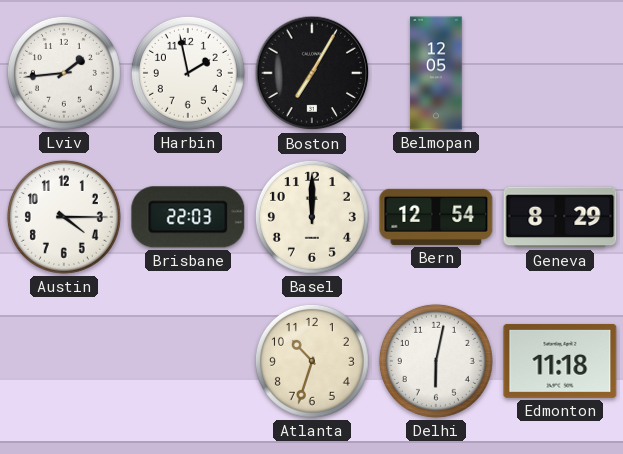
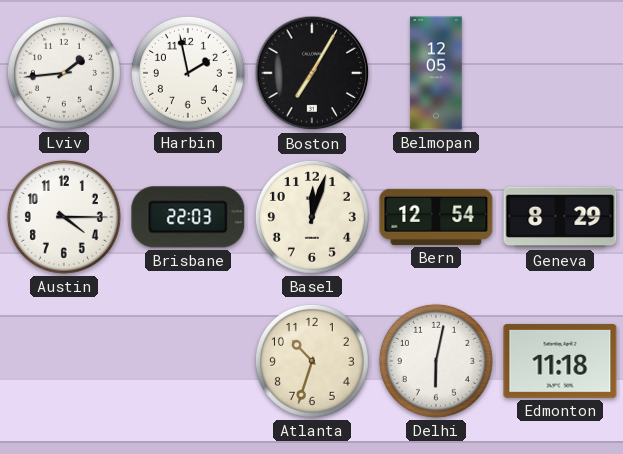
Basel: 12:00 -> 12:03 (312, 217)
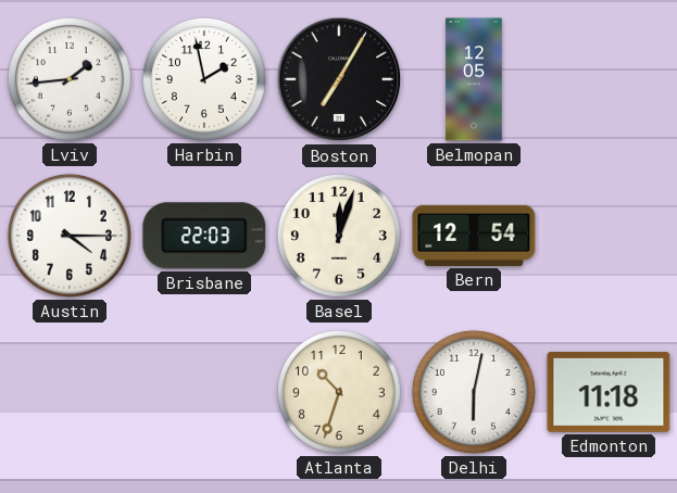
Geneva: 8:29 -> none (560, 217)
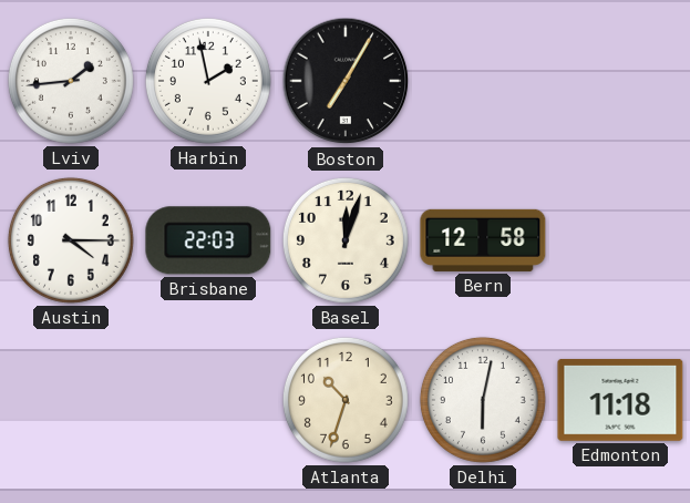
Belmopan: 12:05 -> none (474, 79)
Bern: 12:54 -> 12:58 (483, 240)
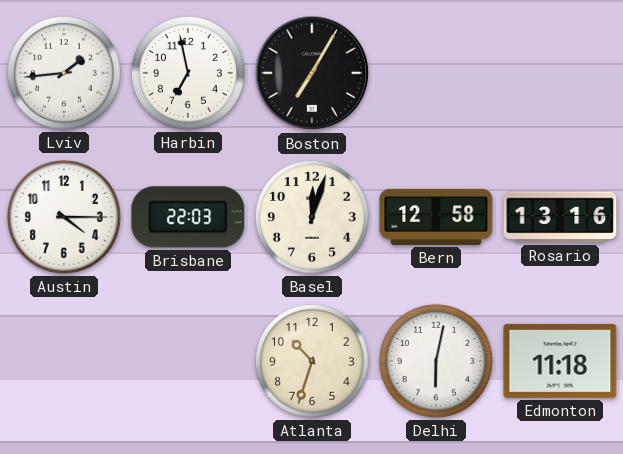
Harbin: 1:58 -> 6:58 (188, 73)
Rosario: none -> 13:16 (560, 217)
